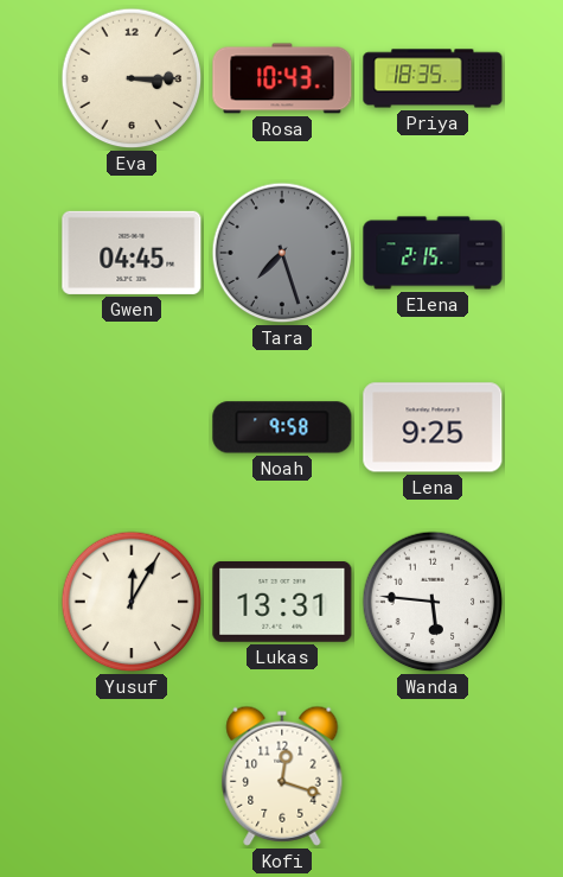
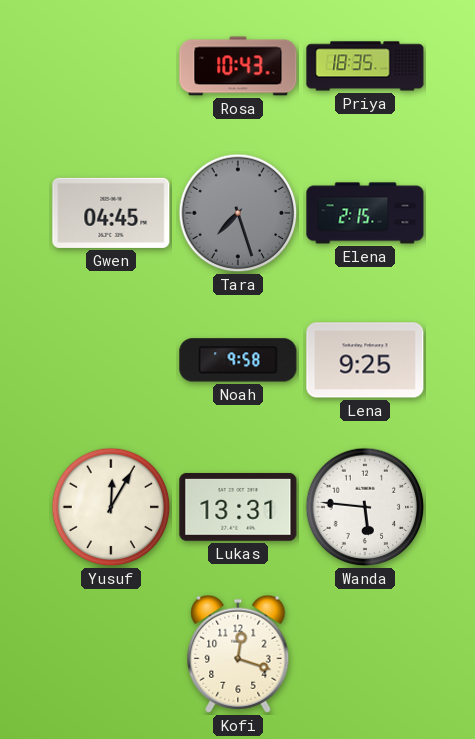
Eva: 3:15 -> none (132, 78)
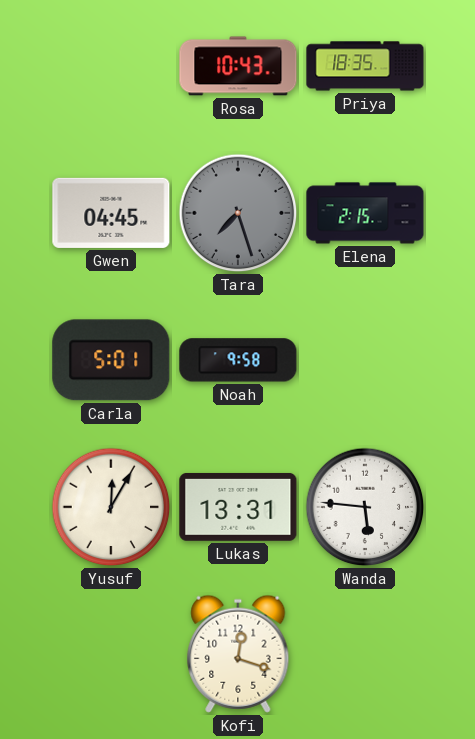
Carla: none -> 5:01 (111, 360)
Lena: 9:25 -> none (365, 360)
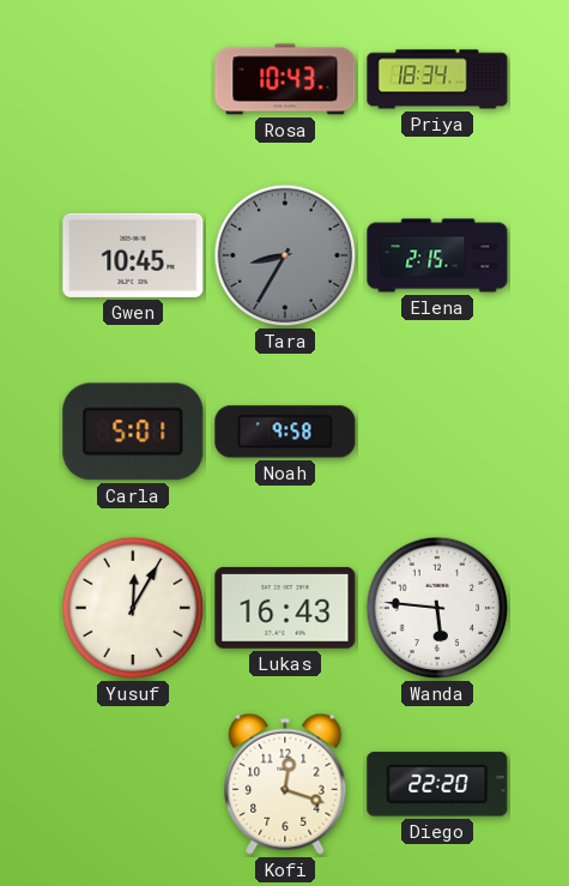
Priya: 18:35 -> 18:34 (437, 79)
Gwen: 04:45 -> 10:45 (133, 255)
Tara: 7:27 -> 8:35 (285, 255)
Lukas: 13:31 -> 16:43 (285, 608)
Diego: none -> 22:20 (437, 784)
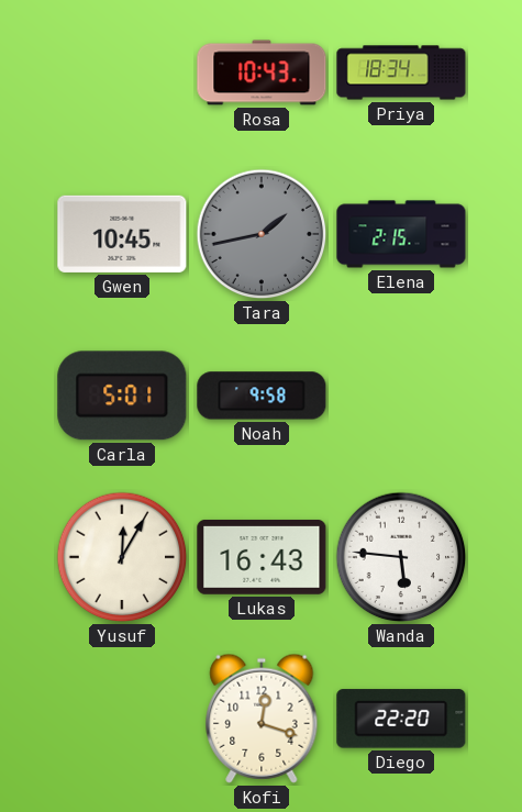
Tara: 8:35 -> 1:43 (262, 234)
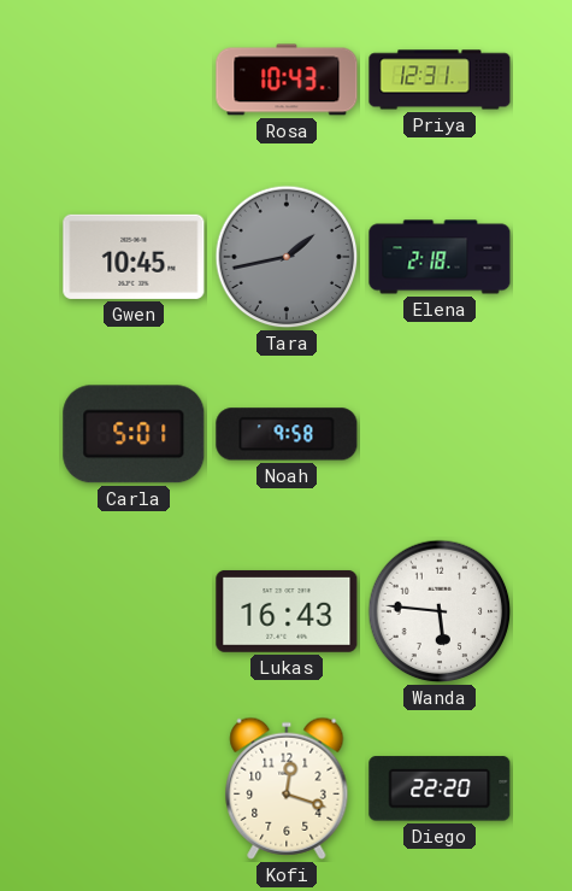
Priya: 18:34 -> 12:31 (440, 80)
Elena: 2:15 -> 2:18 (440, 257)
Yusuf: 12:05 -> none (122, 557)
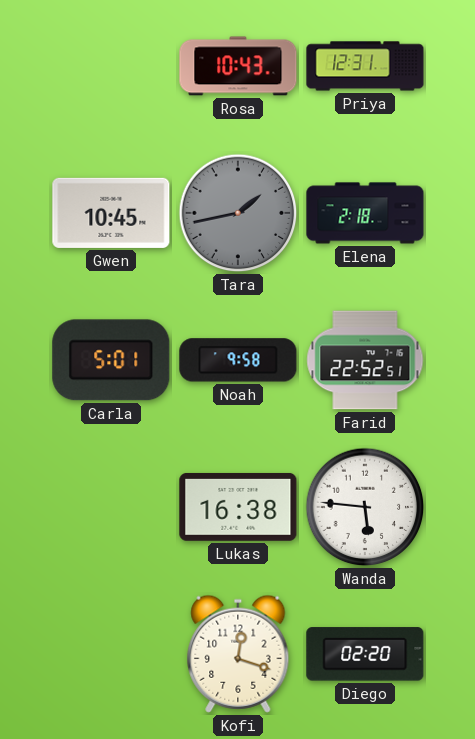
Farid: none -> 22:52 (365, 360)
Lukas: 16:43 -> 16:38 (238, 507)
Diego: 22:20 -> 02:20 (365, 654)
